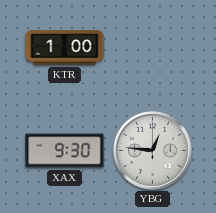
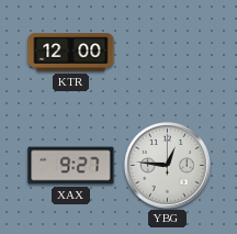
KTR: 1:00 -> 12:00 (71, 53)
XAX: 9:30 -> 9:27 (71, 166)
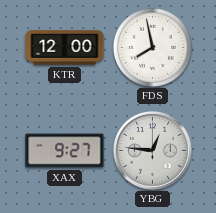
FDS: none -> 7:58 (152, 47)
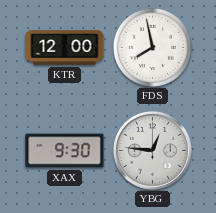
XAX: 9:27 -> 9:30 (65, 151)
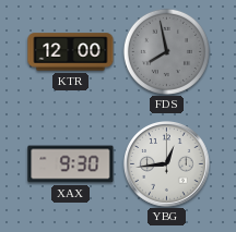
FDS dial: white -> grey (166, 51)
YBG: 12:46 -> 12:44 (167, 164)
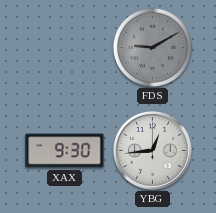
KTR: 12:00 -> none (71, 52)
FDS: 7:58 -> 9:10 (152, 47)
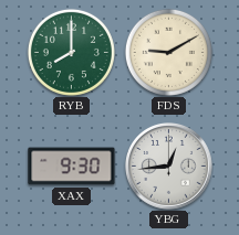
RYB: none -> 8:00 (71, 52)
FDS dial: grey -> cream (168, 52)
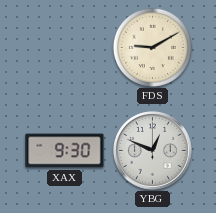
RYB: 8:00 -> none (71, 52)
YBG: 12:44 -> 12:49 (153, 151)
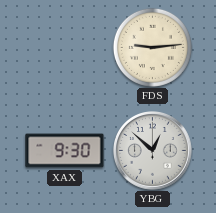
FDS: 9:10 -> 9:14 (152, 47)
YBG: 12:49 -> 12:52 (153, 151)
